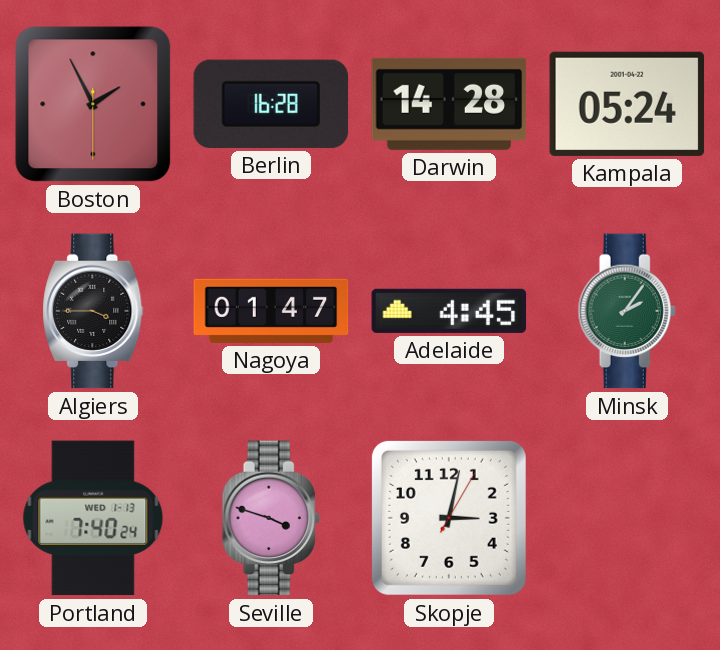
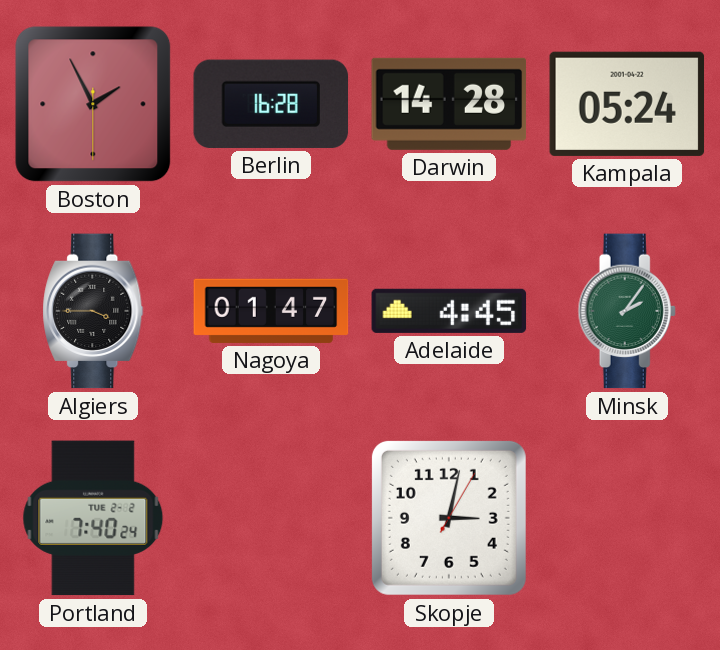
Portland date: WED 1-13 -> TUE 2-2 (93, 518)
Seville: 3:48 -> none (271, 518)
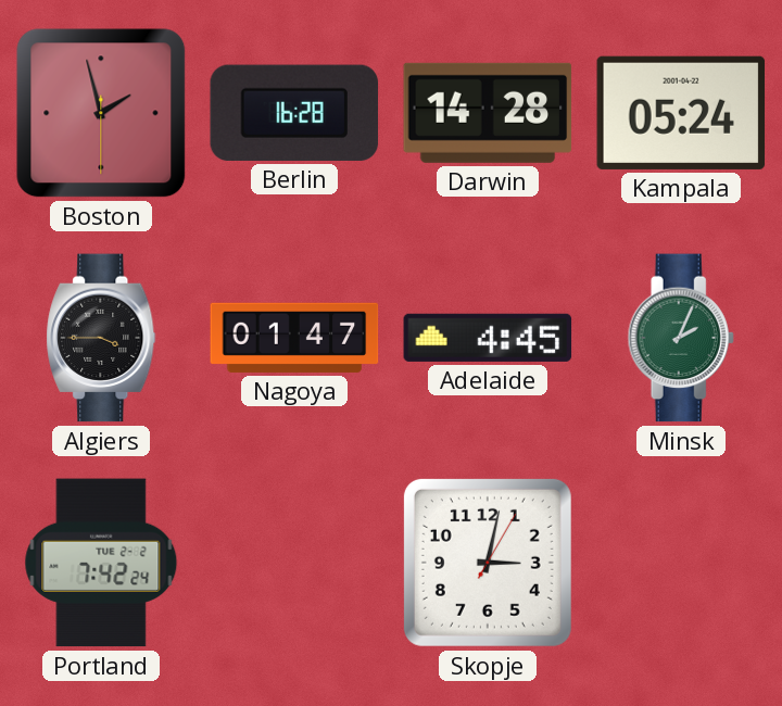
Boston: 1:55 -> 1:57 (101, 113)
Minsk: 2:06 -> 2:04 (681, 338)
Portland: 7:40 -> 7:42 (101, 563)
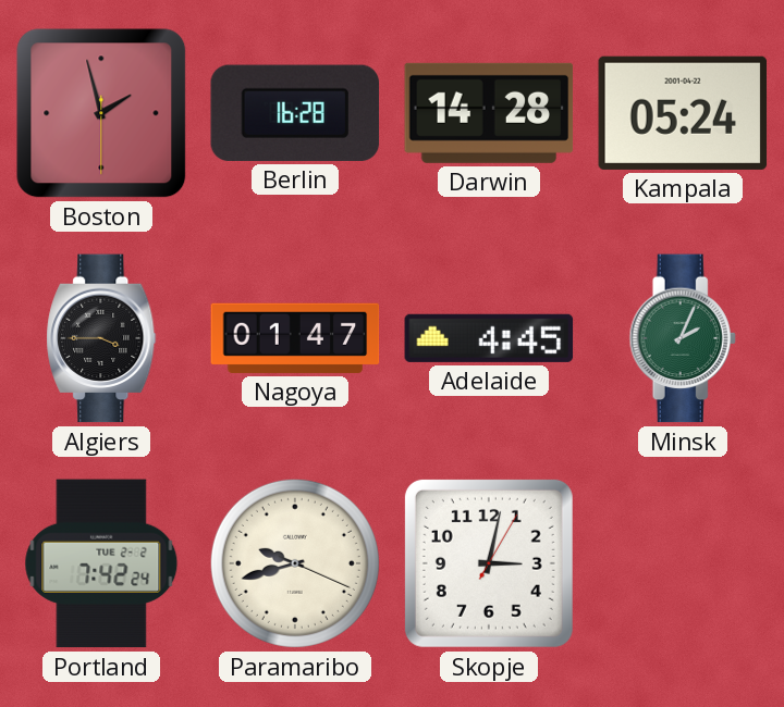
Paramaribo: none -> 9:42 (295, 563)
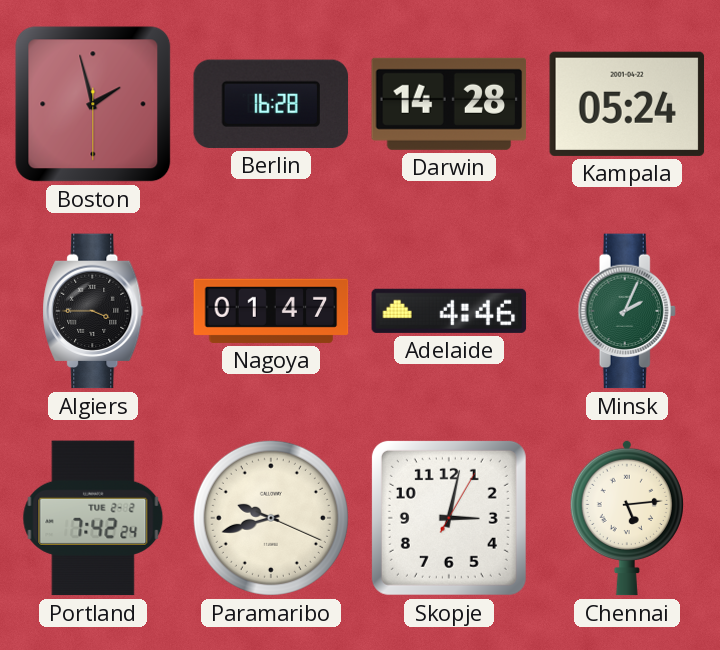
Adelaide: 4:45 -> 4:46 (449, 311)
Chennai: none -> 5:14 (627, 518)
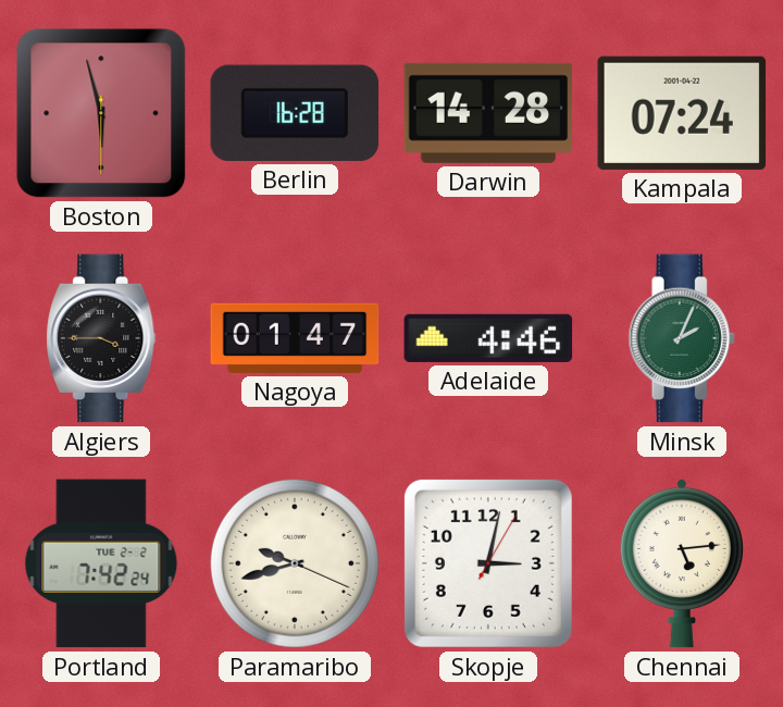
Boston: 1:57 -> 5:57 (101, 113)
Kampala: 05:24 -> 07:24 (682, 113)
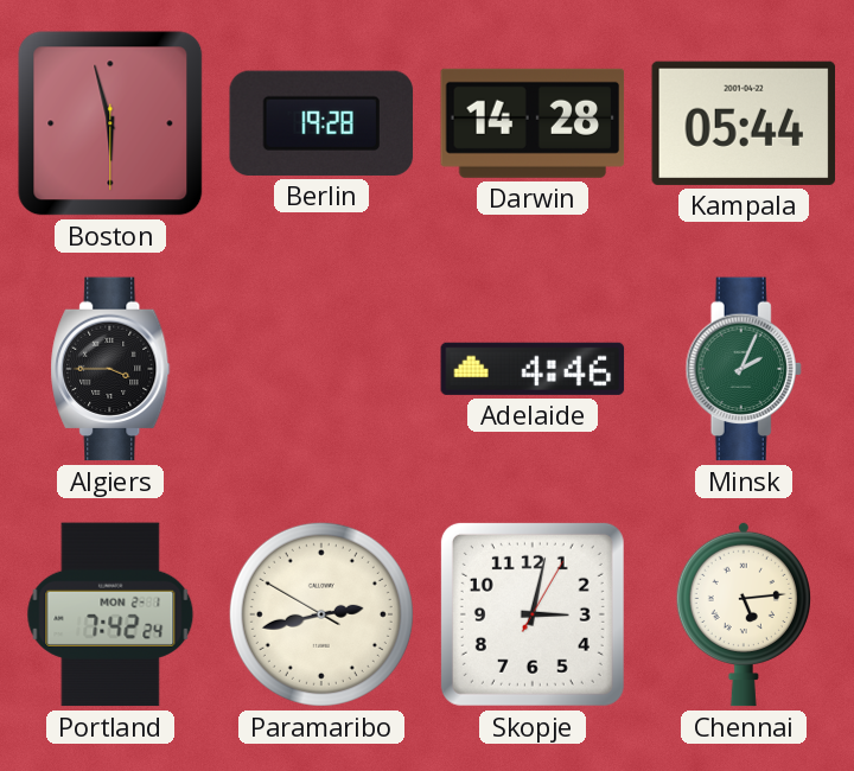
Berlin: 16:28 -> 19:28 (321, 123)
Kampala: 07:24 -> 05:44 (744, 123)
Nagoya: 01:47 -> none (295, 338)
Portland date: TUE 2-2 -> MON 2-1 (110, 614)
Paramaribo: 9:42 -> 2:42 (321, 614)
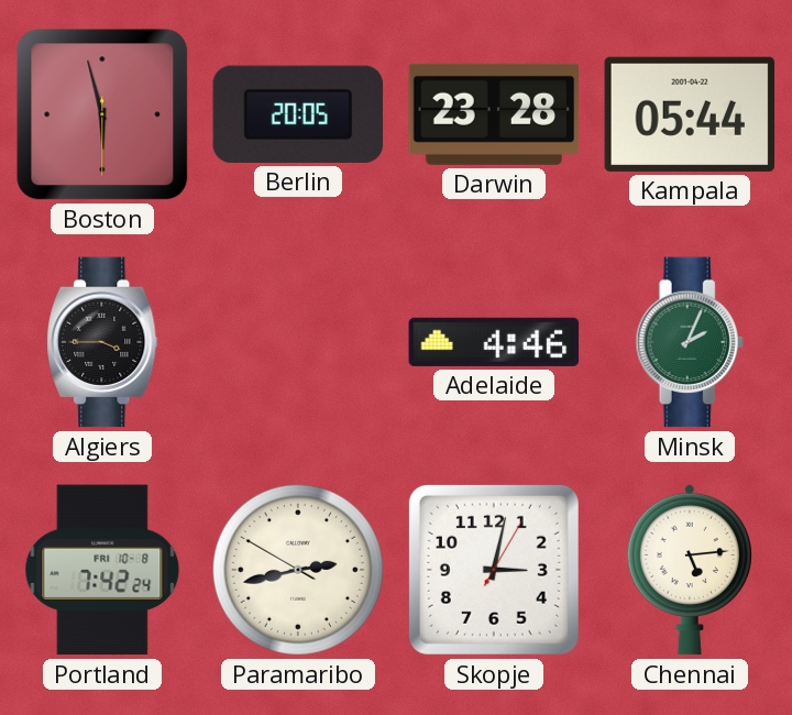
Berlin: 19:28 -> 20:05 (298, 114)
Darwin: 14:28 -> 23:28 (494, 114)
Portland date: MON 2-1 -> FRI 10-8 (102, 570)
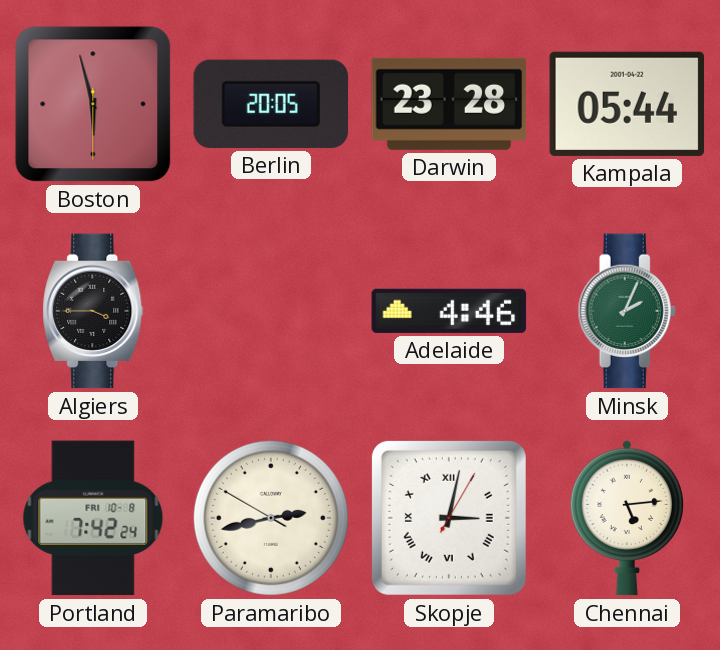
Skopje numerals: Arabic -> Roman (449, 518)
